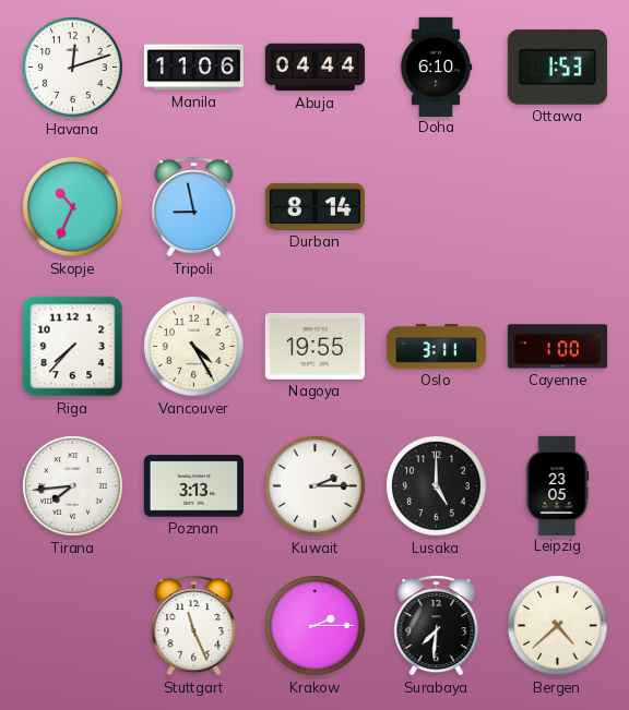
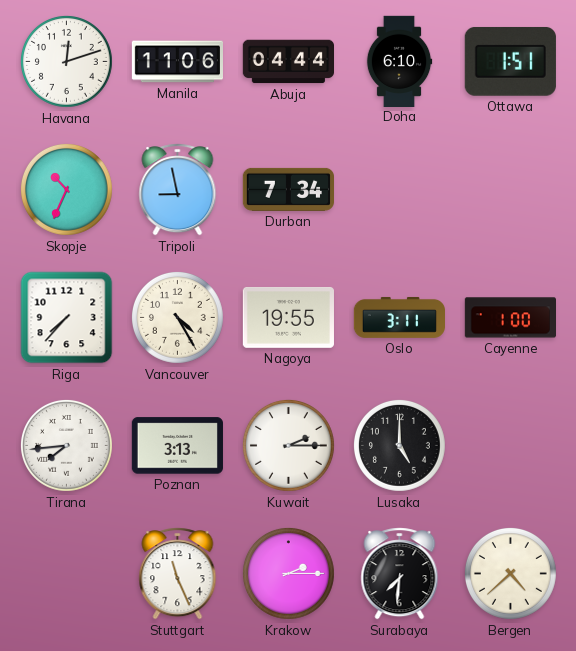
Ottawa: 1:53 -> 1:51 (510, 61)
Durban: 8:14 -> 7:34 (288, 189)
Leipzig: 23:05 -> none (557, 485)
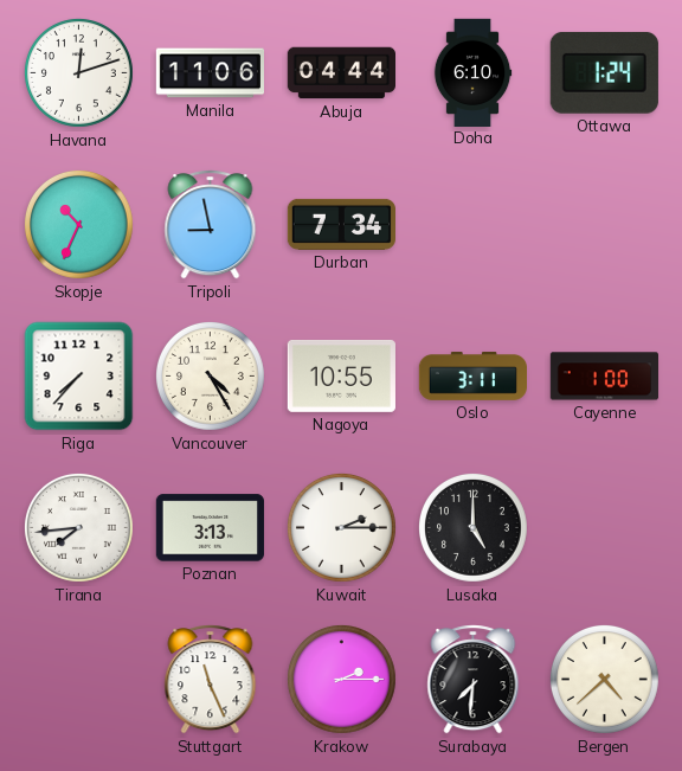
Ottawa: 1:51 -> 1:24 (604, 72)
Nagoya: 19:55 -> 10:55 (341, 375)
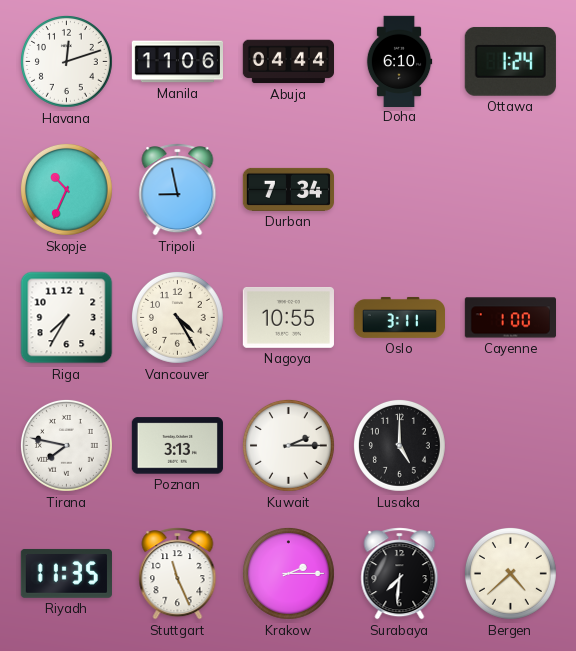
Riga: 7:37 -> 7:35 (67, 318)
Tirana: 7:44 -> 7:47 (66, 445)
Riyadh: none -> 11:35 (66, 574)
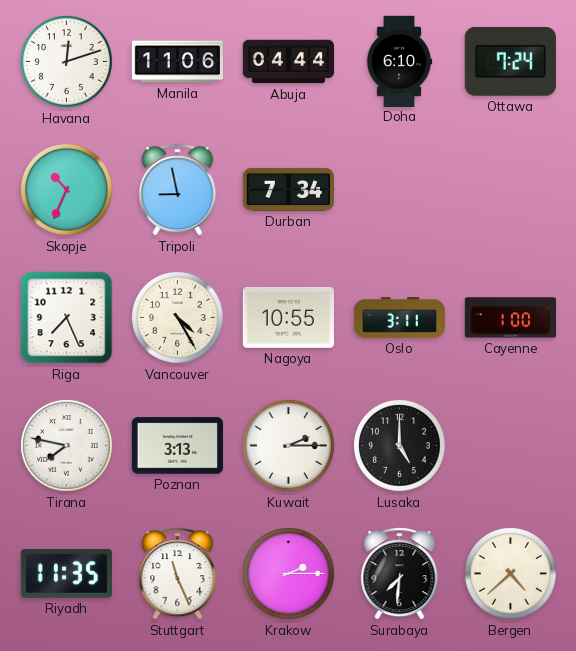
Ottawa: 1:24 -> 7:24 (510, 61)
Riga: 7:35 -> 7:26 (67, 318)
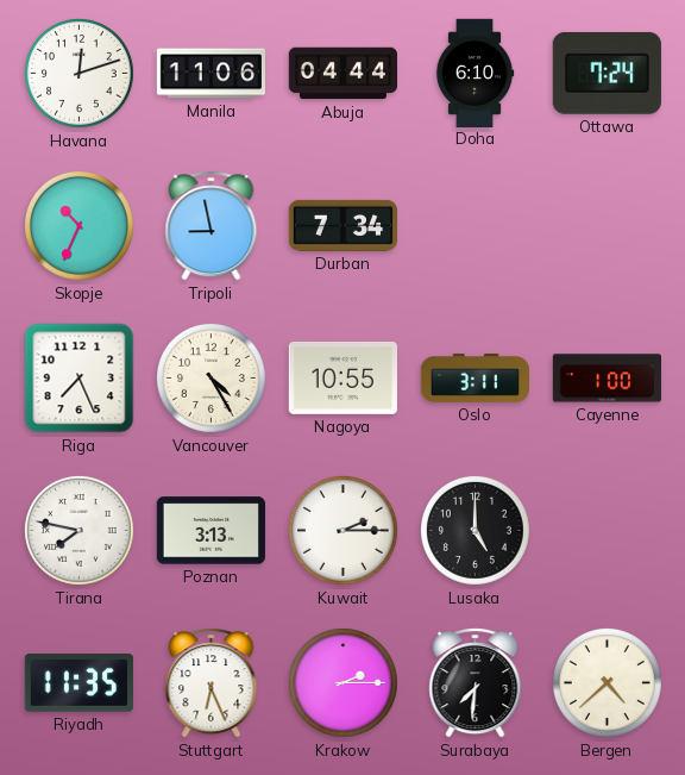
Stuttgart: 11:26 -> 6:26 (212, 683)
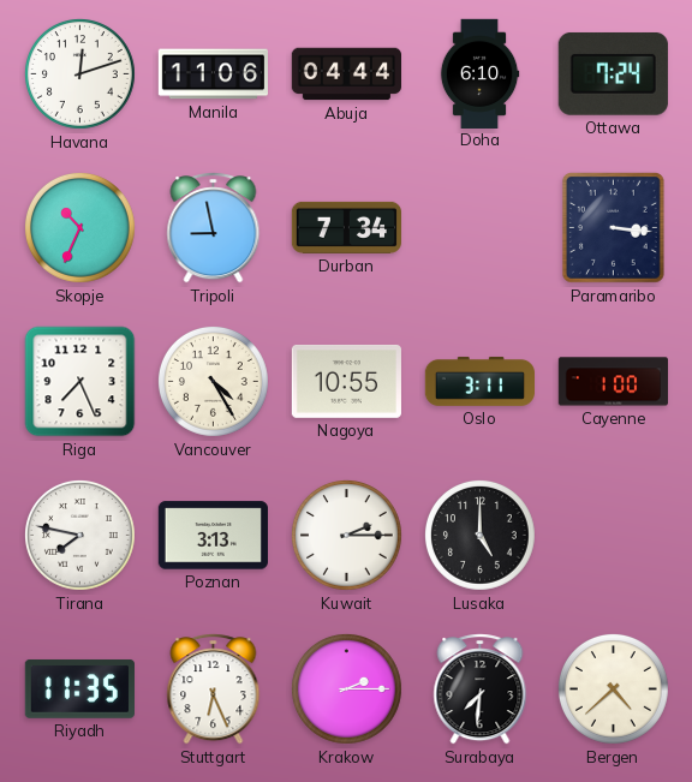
Paramaribo: none -> 3:16 (614, 228)
